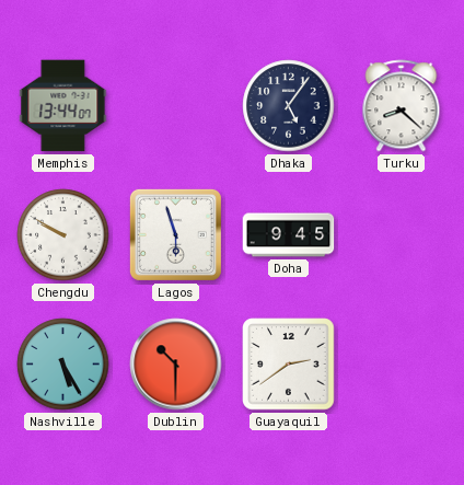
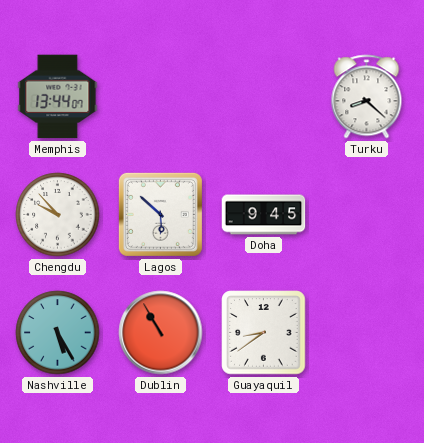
Dhaka: 5:06 -> none (289, 106)
Chengdu: 9:50 -> 9:53 (58, 215)
Lagos: 5:57 -> 5:52 (160, 214)
Dublin: 10:30 -> 10:55 (161, 333)
Guayaquil: 2:39 -> 8:39 (264, 333)
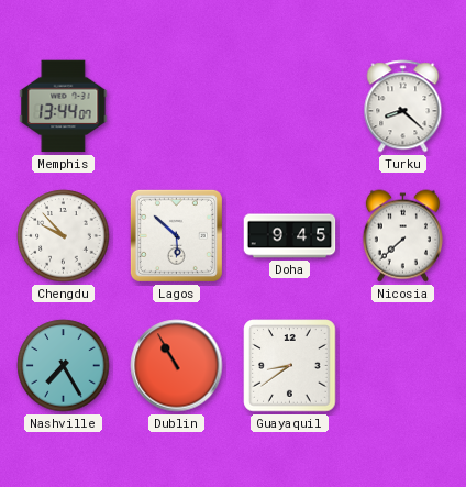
Nicosia: none -> 7:38 (402, 236)
Nashville: 5:25 -> 7:25 (64, 366)
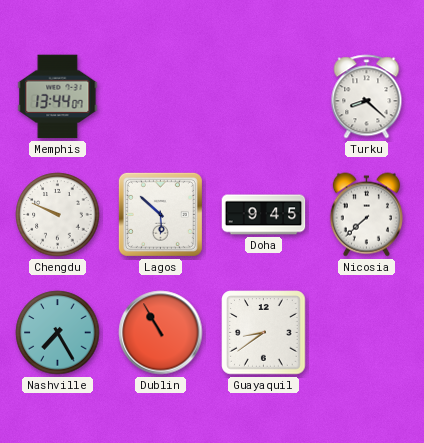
Chengdu: 9:53 -> 9:49 (58, 215)
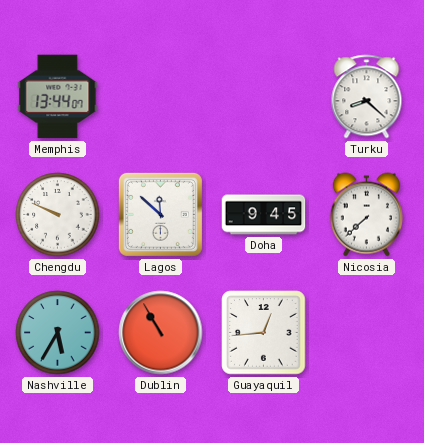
Lagos: 5:52 -> 11:52 (160, 214)
Nashville: 7:25 -> 5:35 (58, 333)
Guayaquil: 8:39 -> 12:44 (264, 333)
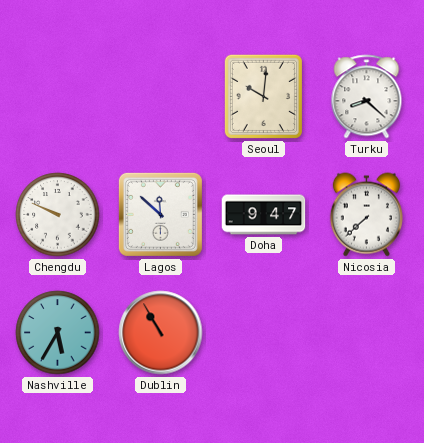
Memphis: 13:44 -> none (58, 97)
Seoul: none -> 10:01 (263, 96)
Doha: 9:45 -> 9:47 (264, 215)
Guayaquil: 12:44 -> none (264, 333)
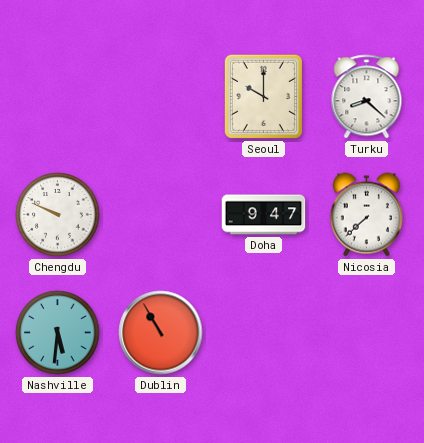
Seoul: 10:01 -> 10:00 (263, 96)
Lagos: 11:52 -> none (160, 214)
Nashville: 5:35 -> 5:31 (58, 333)
